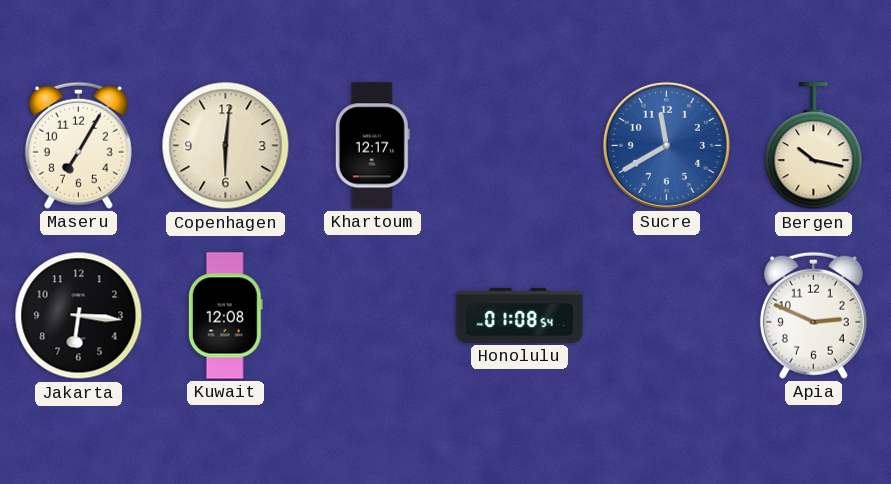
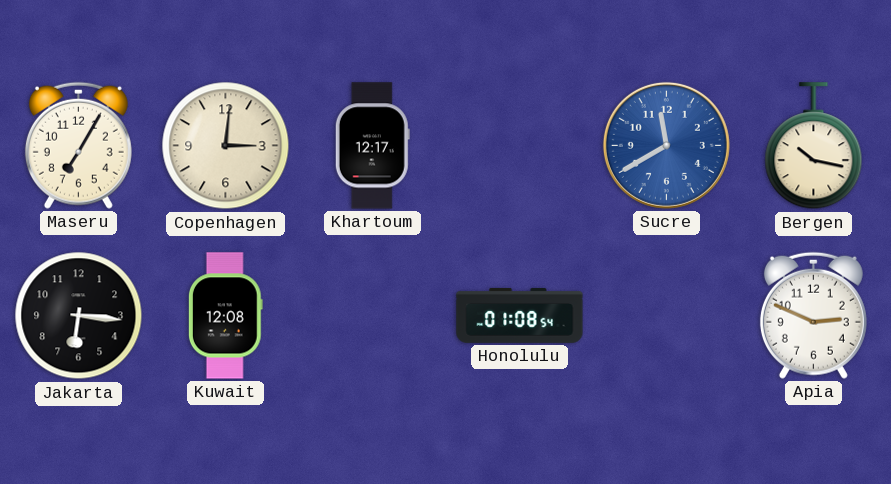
Copenhagen: 6:01 -> 3:01 (226, 146)
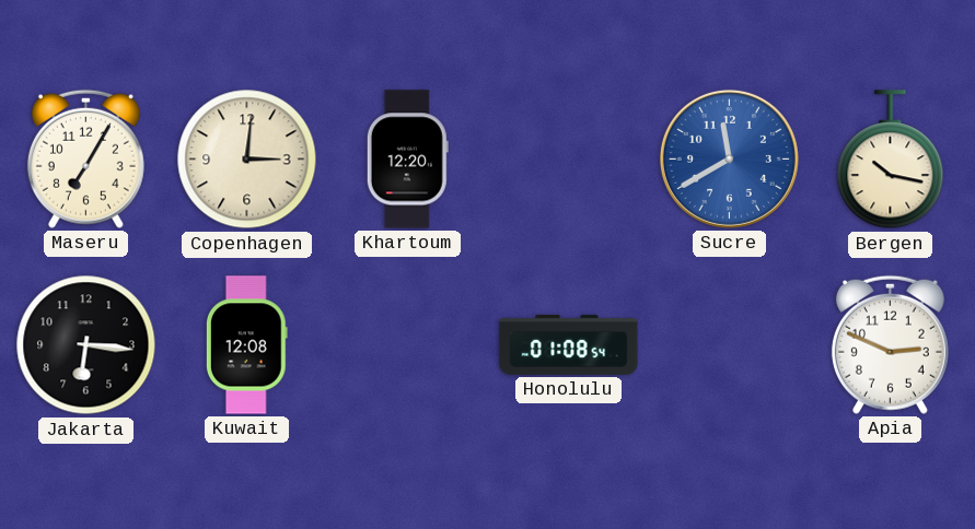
Khartoum: 12:17 -> 12:20 (407, 160)
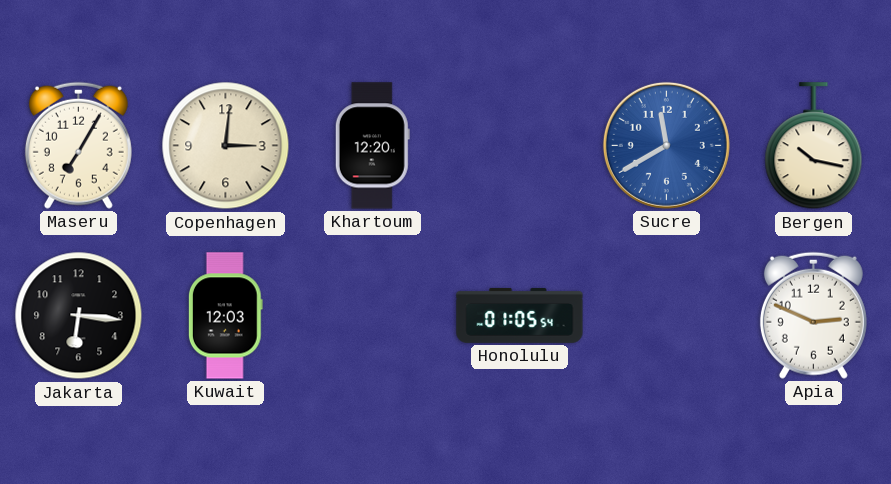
Kuwait: 12:08 -> 12:03 (225, 316)
Honolulu: 01:08 -> 01:05 (520, 315)
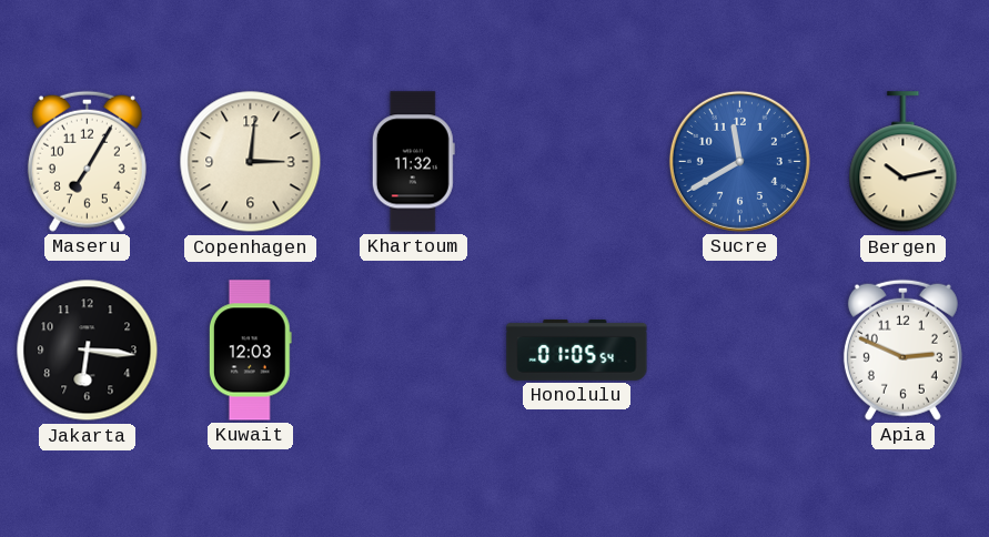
Khartoum: 12:20 -> 11:32 (413, 162)
Bergen: 10:17 -> 10:13 (904, 162)
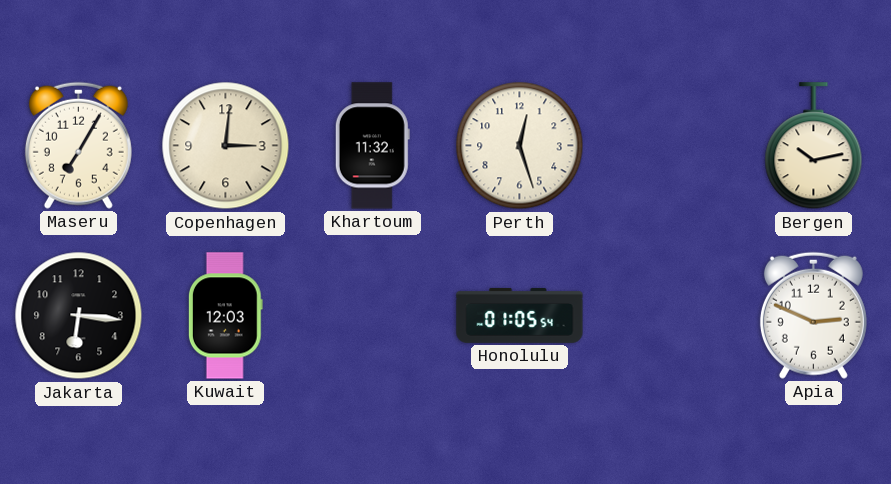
Perth: none -> 12:27 (520, 146)
Sucre: 11:40 -> none (739, 161)
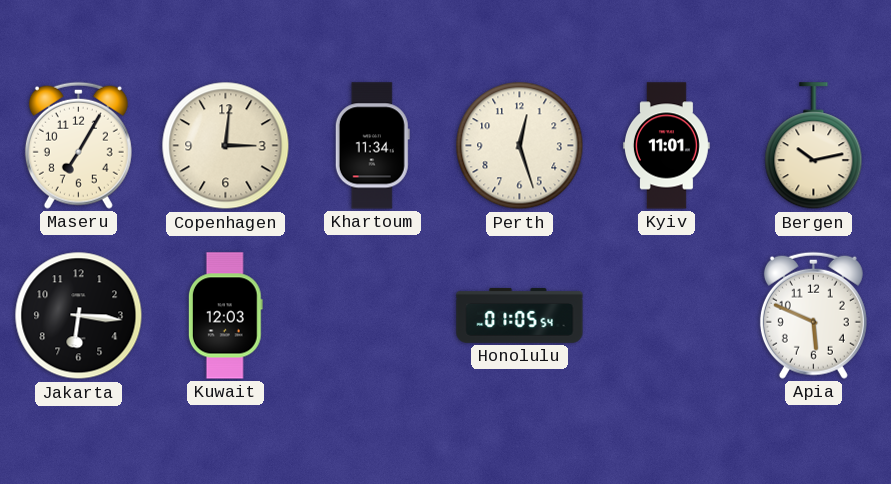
Khartoum: 11:32 -> 11:34 (372, 146)
Kyiv: none -> 11:01 (666, 146)
Apia: 2:49 -> 5:49 (813, 315)
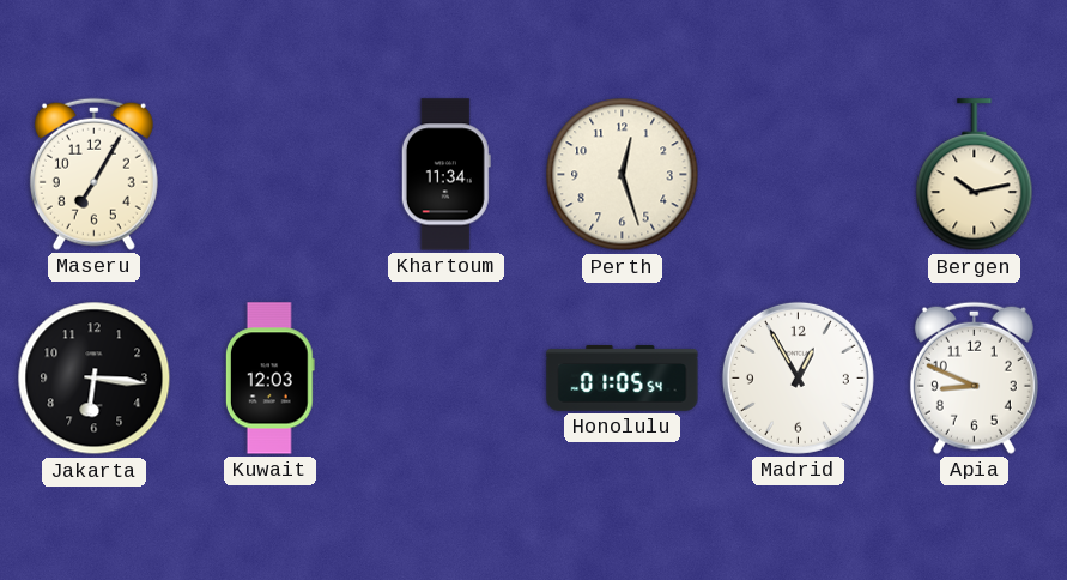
Copenhagen: 3:01 -> none (226, 146)
Kyiv: 11:01 -> none (666, 146)
Madrid: none -> 12:55 (798, 377)
Apia: 5:49 -> 8:49 (974, 377)
